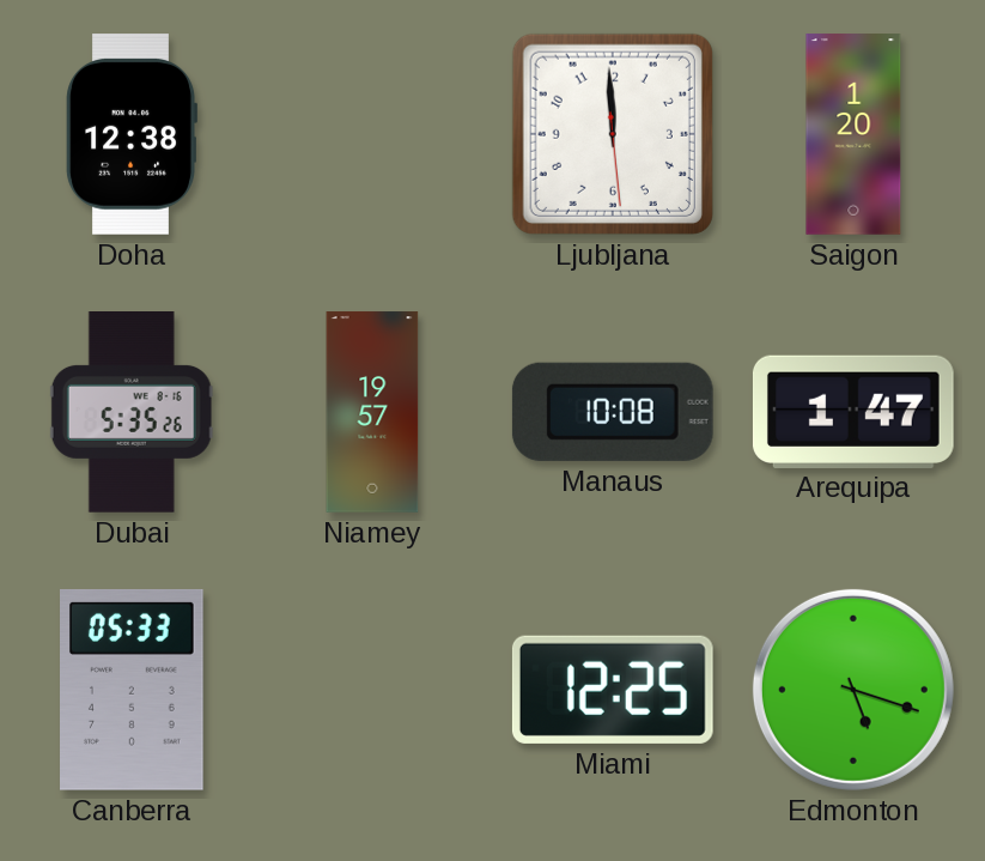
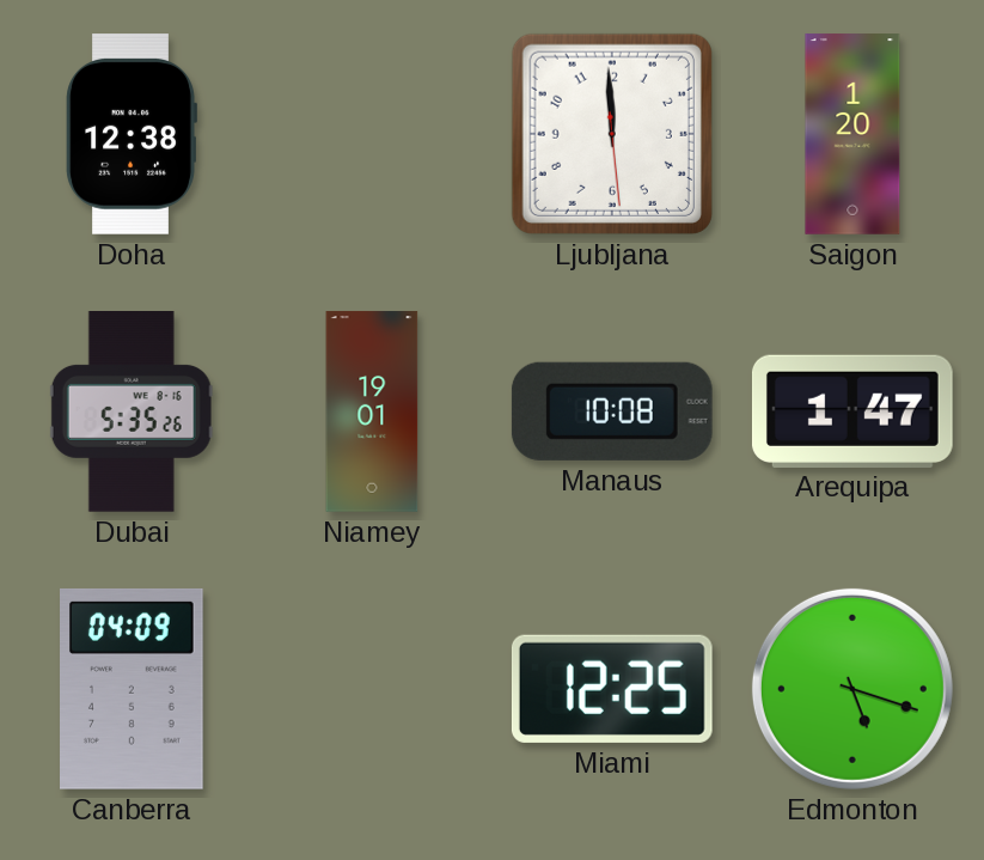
Niamey: 19:57 -> 19:01 (372, 411)
Canberra: 05:33 -> 04:09 (133, 689)
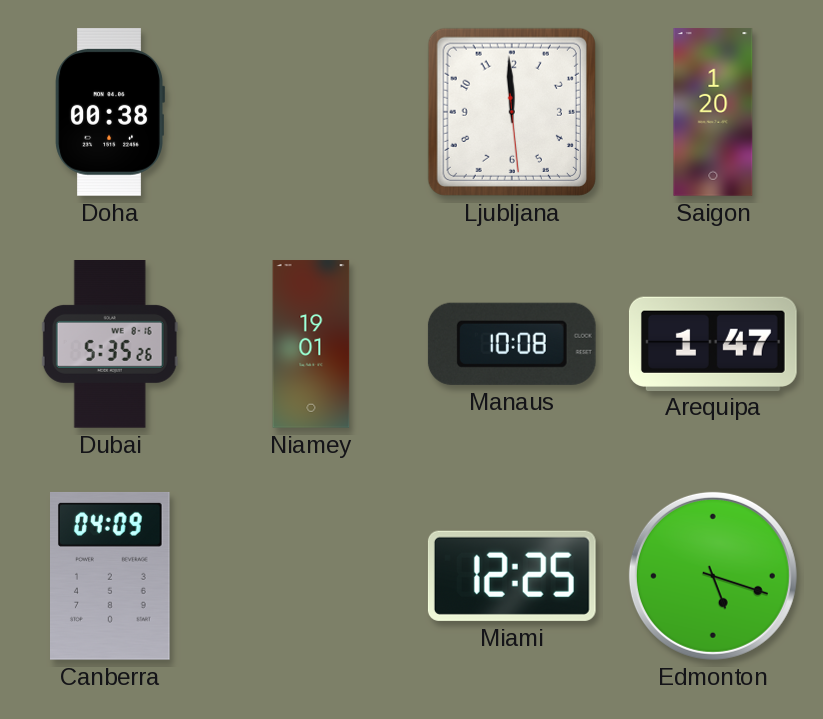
Doha: 12:38 -> 00:38 (110, 113)
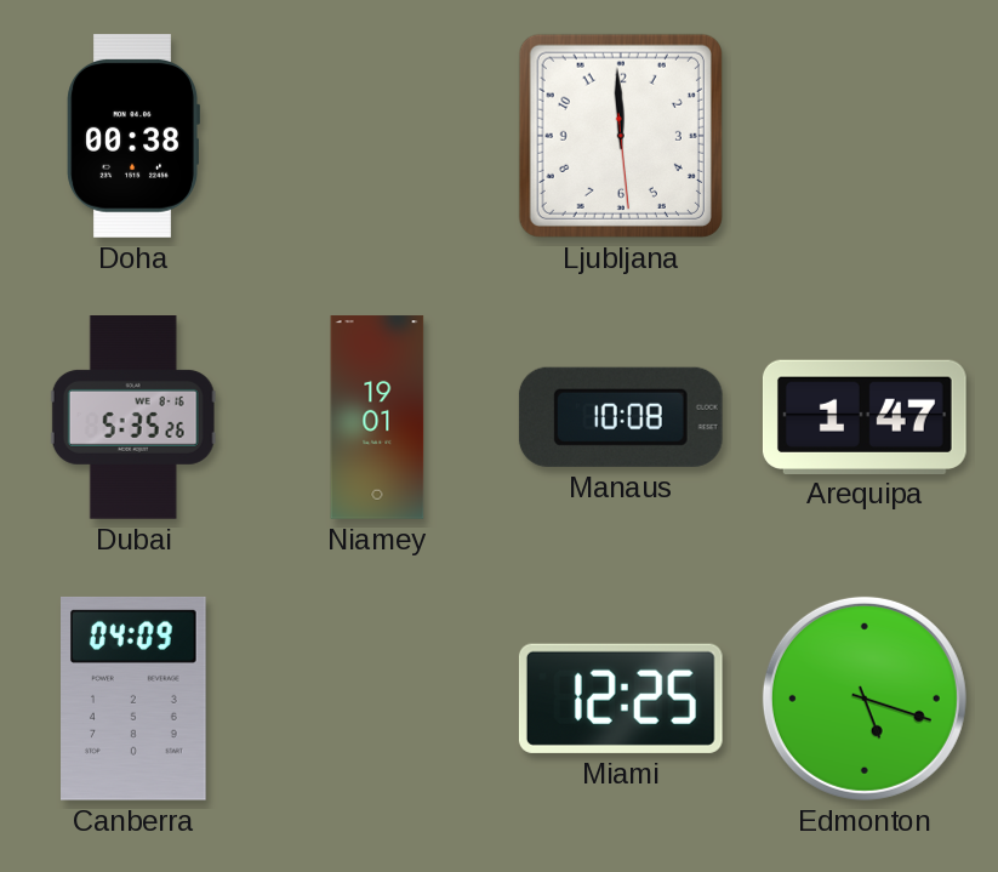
Saigon: 1:20 -> none (713, 112)
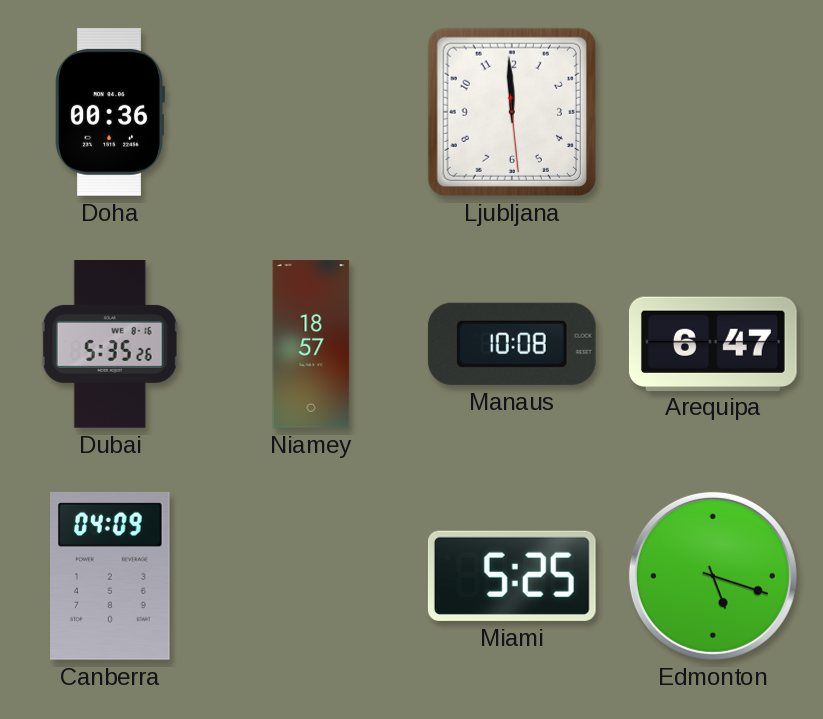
Doha: 00:38 -> 00:36 (110, 113)
Niamey: 19:01 -> 18:57 (311, 344)
Arequipa: 1:47 -> 6:47 (713, 343)
Miami: 12:25 -> 5:25 (512, 576)
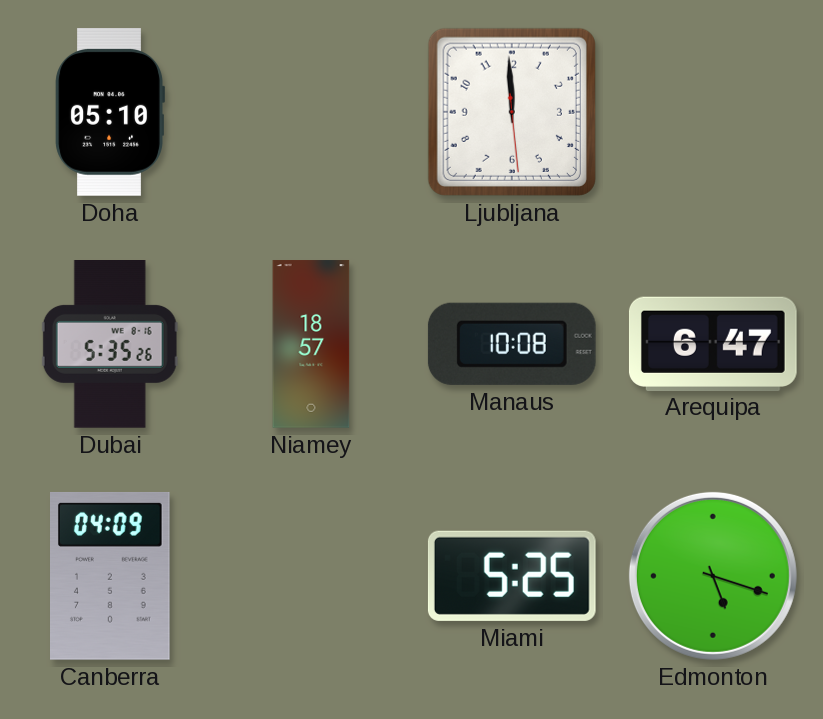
Doha: 00:36 -> 05:10 (110, 113)
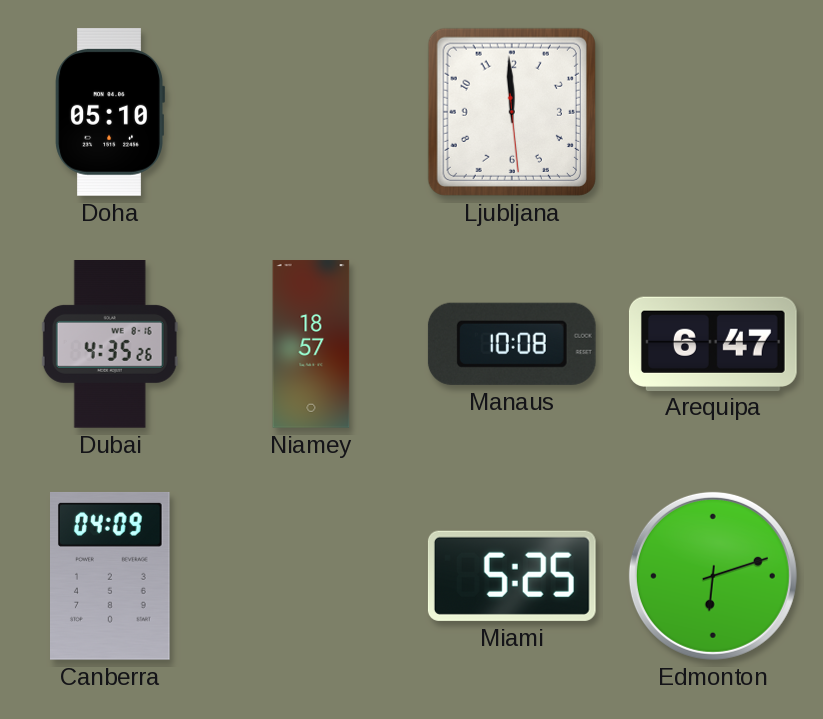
Dubai: 5:35 -> 4:35 (110, 345)
Edmonton: 5:18 -> 6:12 (713, 576)
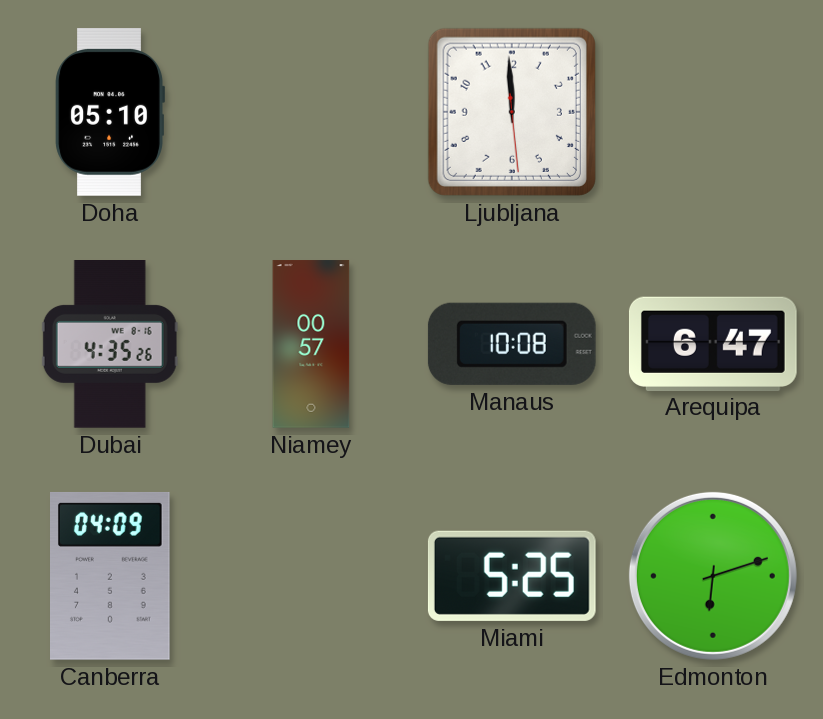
Niamey: 18:57 -> 00:57 (311, 344)
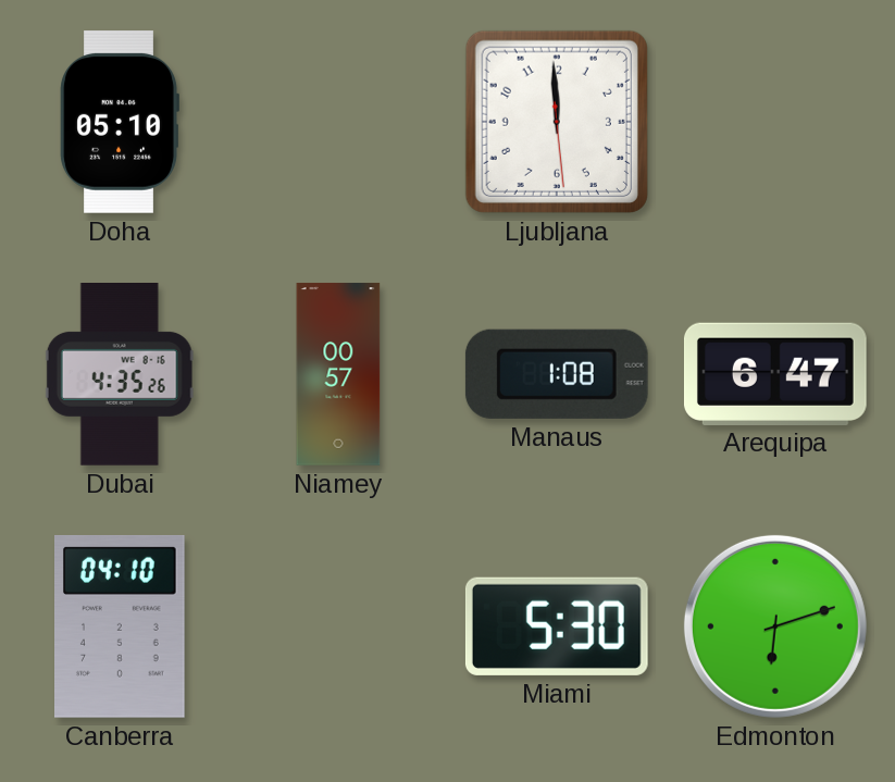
Manaus: 10:08 -> 1:08 (557, 374)
Canberra: 04:09 -> 04:10 (121, 626)
Miami: 5:25 -> 5:30 (557, 626)
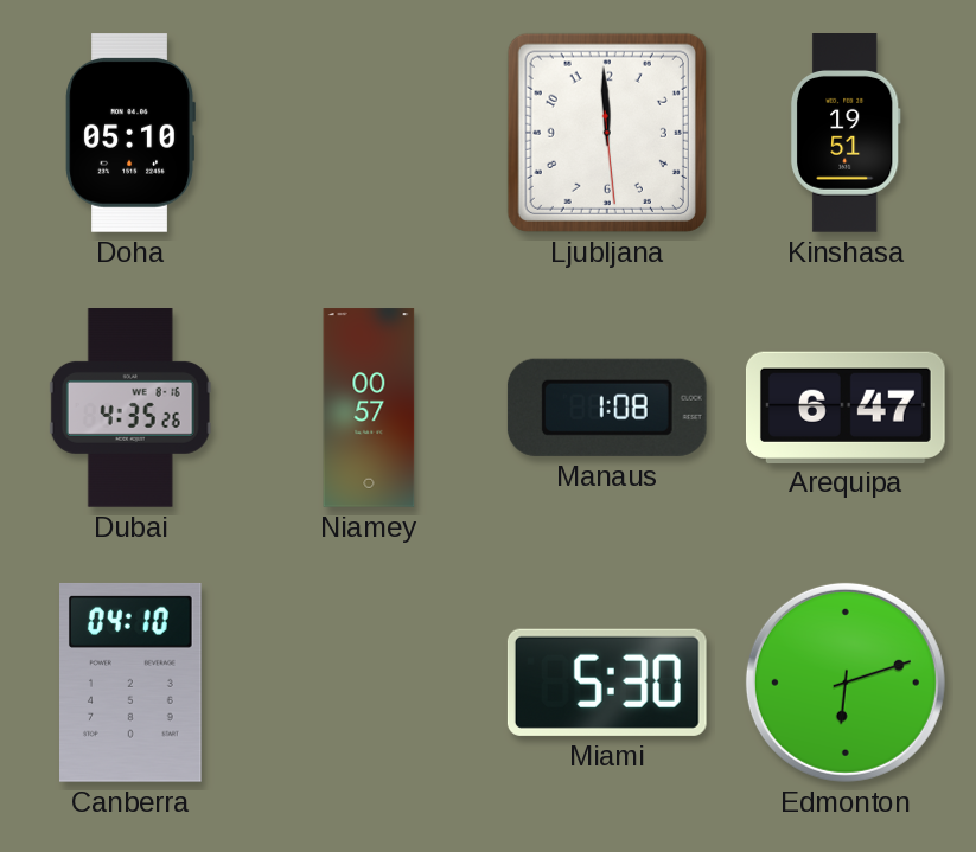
Kinshasa: none -> 19:51 (846, 134)
